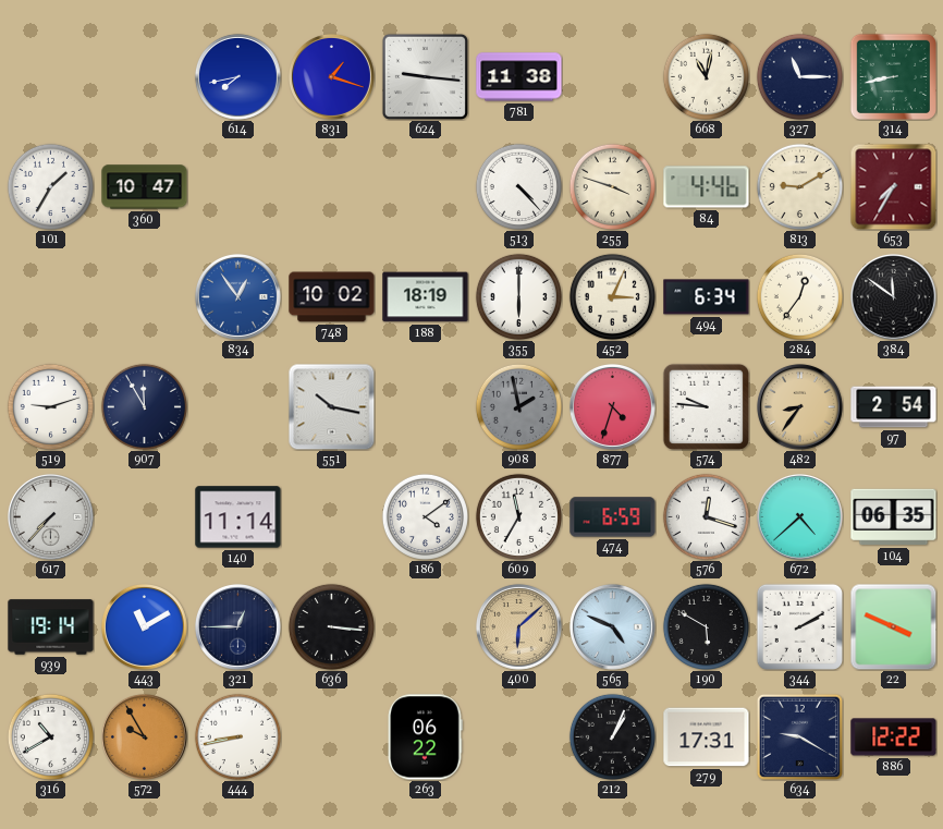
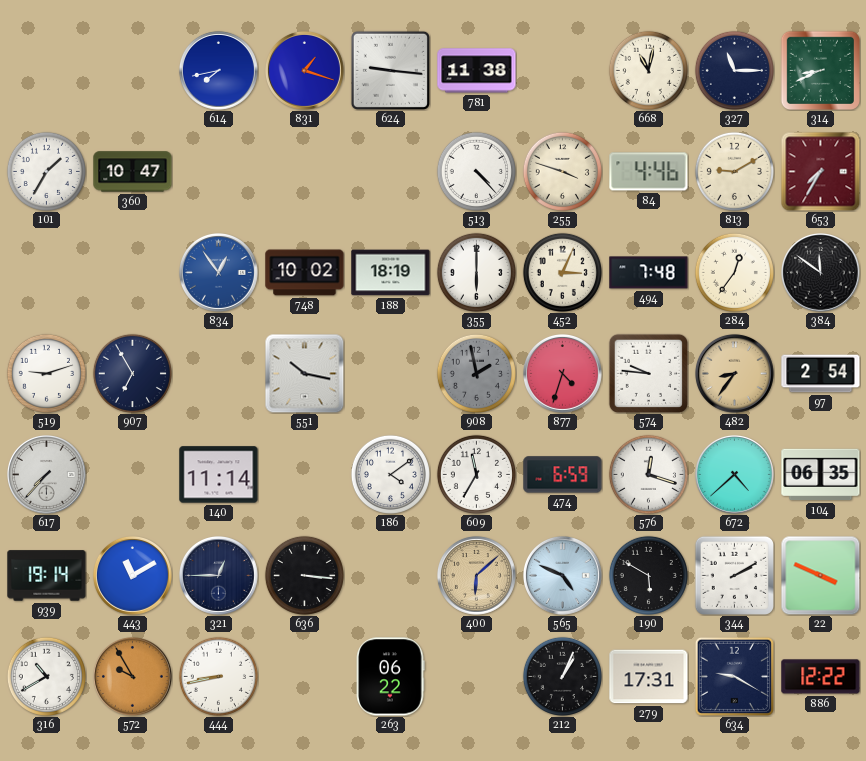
314: 8:43 -> 8:41 (820, 70)
494: 6:34 -> 7:48 (649, 273)
907: 11:55 -> 6:55 (132, 373)
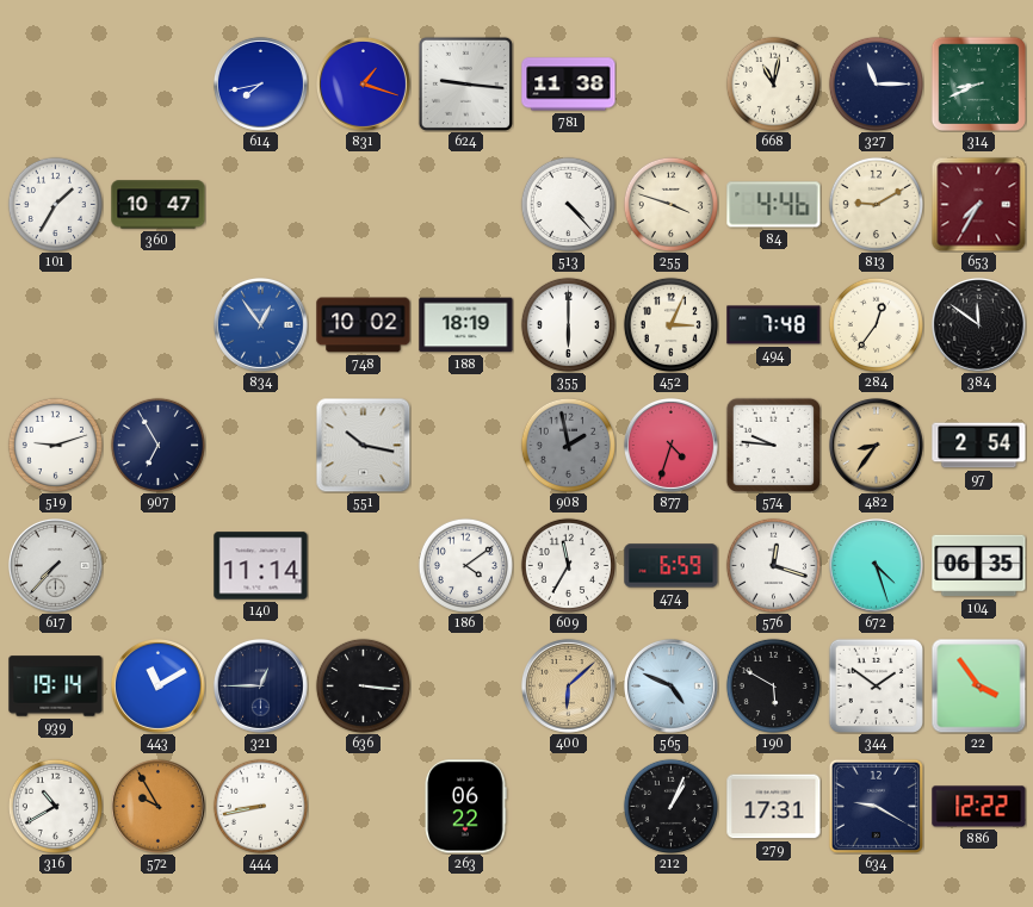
672: 4:38 -> 4:27 (876, 565)
344: 2:10 -> 1:51 (876, 685)
22: 3:49 -> 3:54 (978, 685)
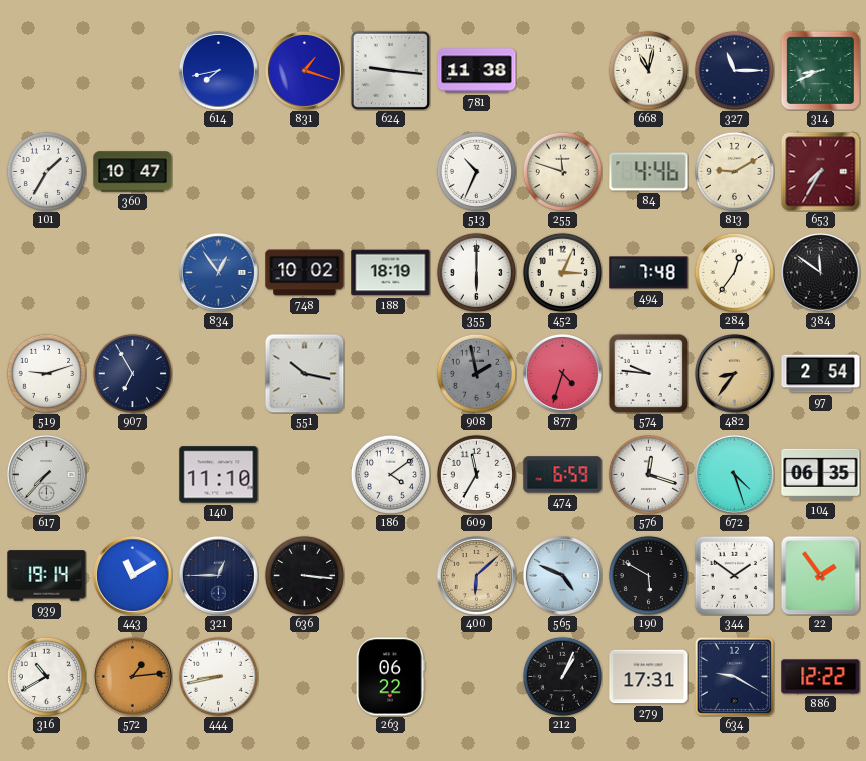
513: 4:23 -> 10:34 (476, 171)
255: 3:48 -> 11:48 (562, 171)
140: 11:14 -> 11:10 (219, 475)
22: 3:54 -> 1:54 (820, 575)
572: 9:55 -> 1:14 (132, 676)
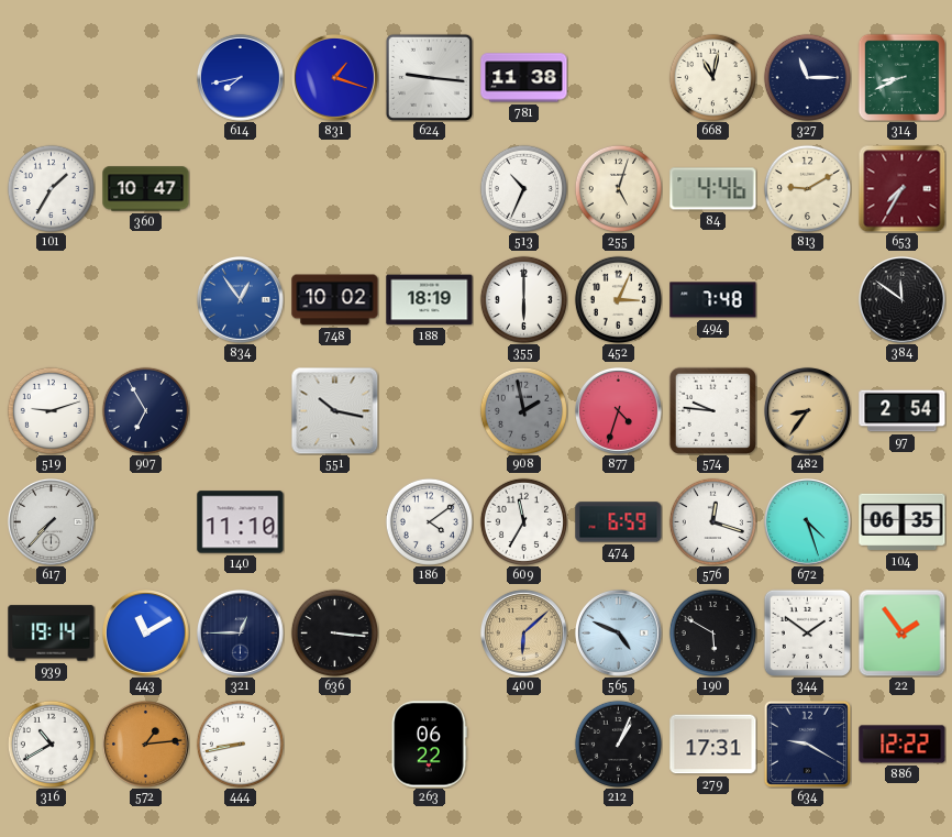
255: 11:48 -> 5:03 (618, 188)
284: 12:36 -> none (734, 272)
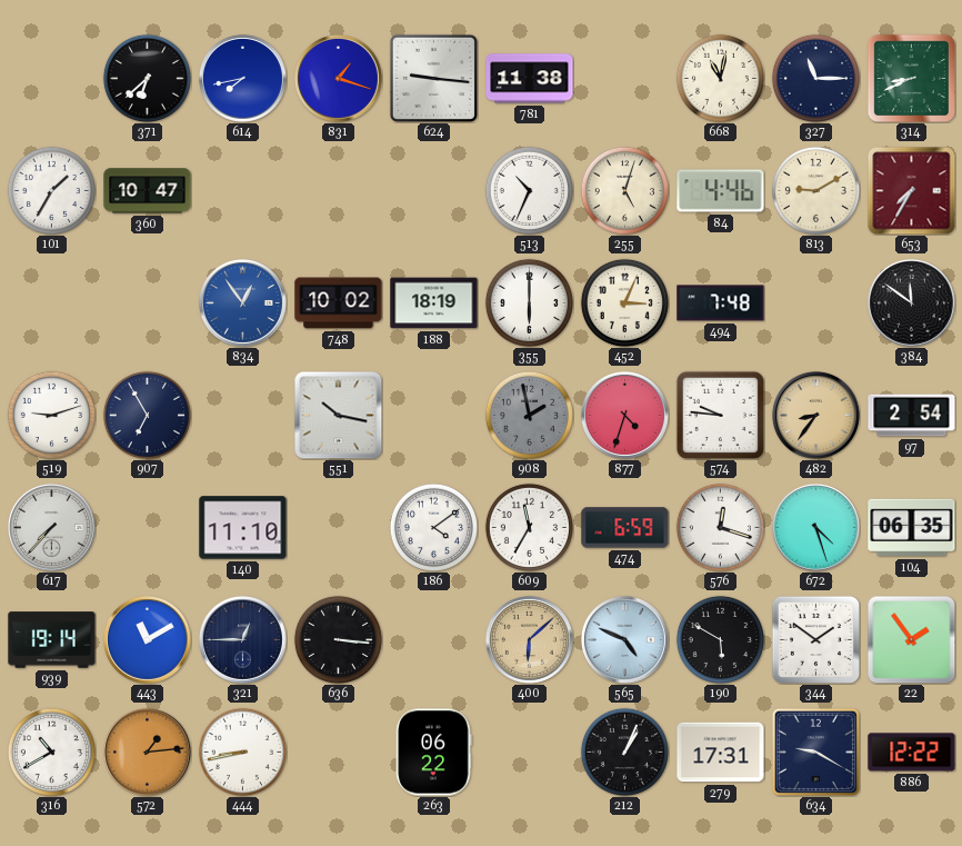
371: none -> 6:38 (147, 78)
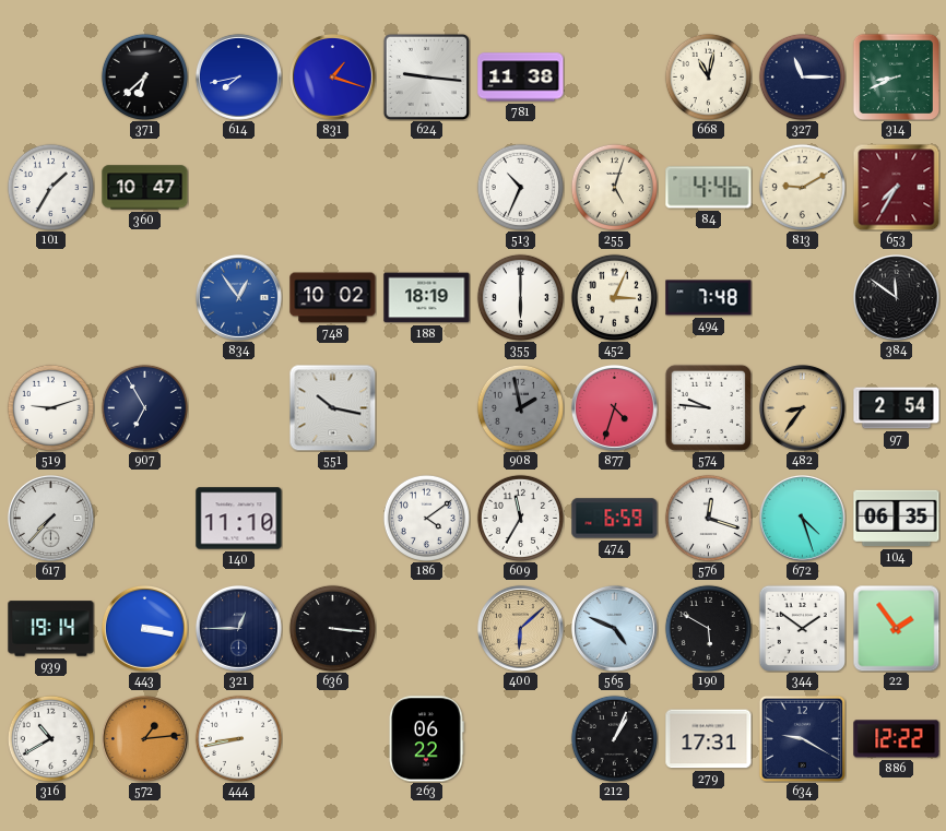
443: 11:10 -> 3:17 (144, 628)
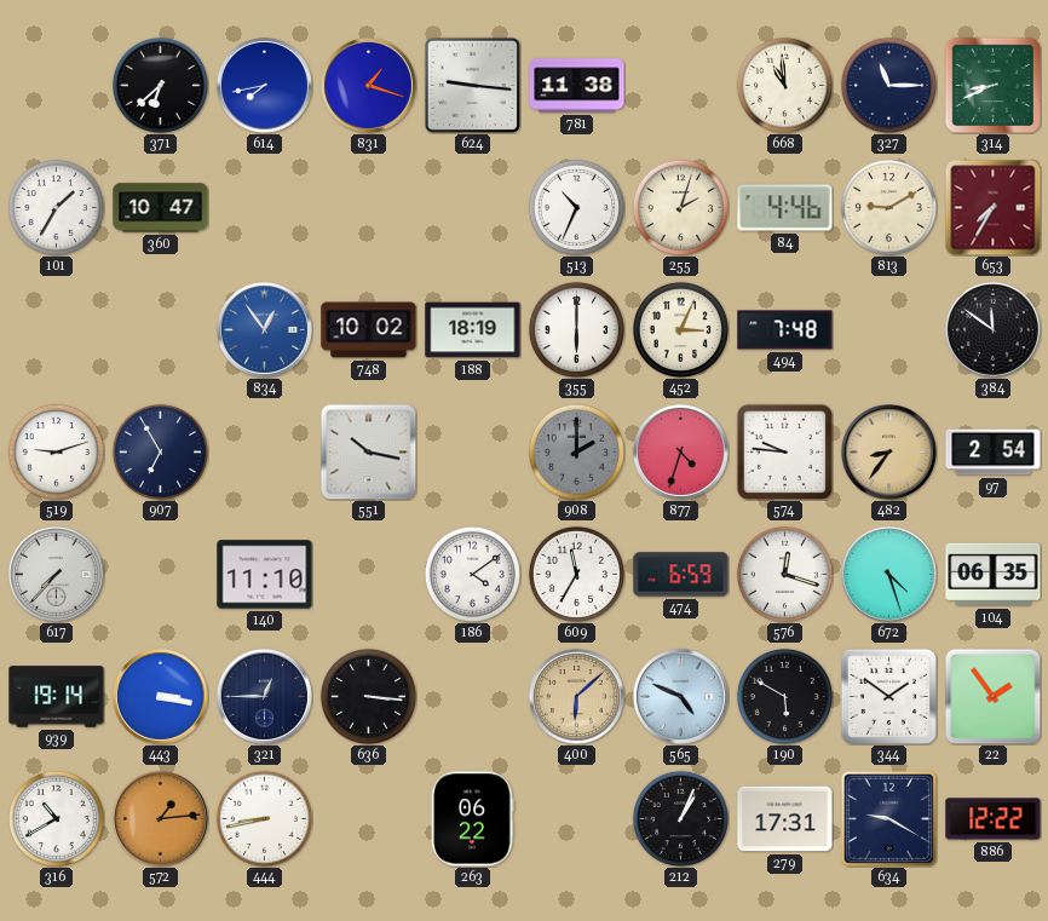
668: 11:02 -> 10:59 (784, 85)
255: 5:03 -> 2:03 (680, 207)
908: 1:58 -> 2:00 (576, 451)
